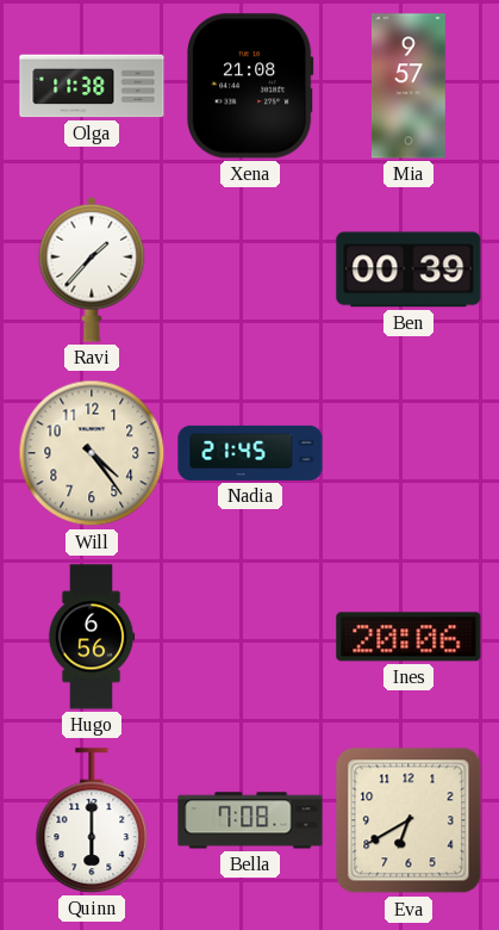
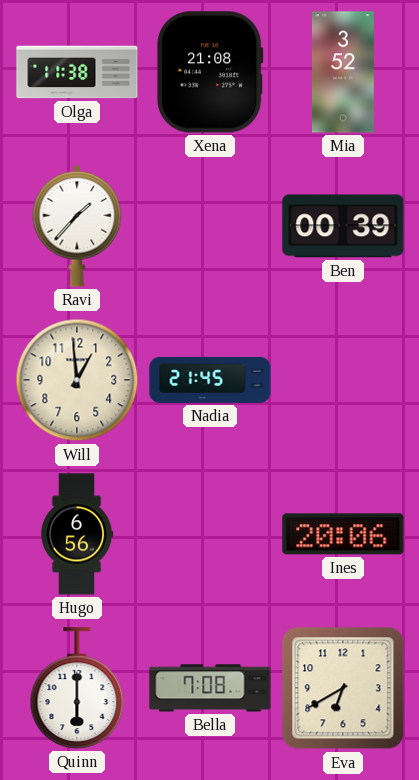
Mia: 9:57 -> 3:52 (344, 72)
Will: 4:24 -> 12:59 (77, 380)
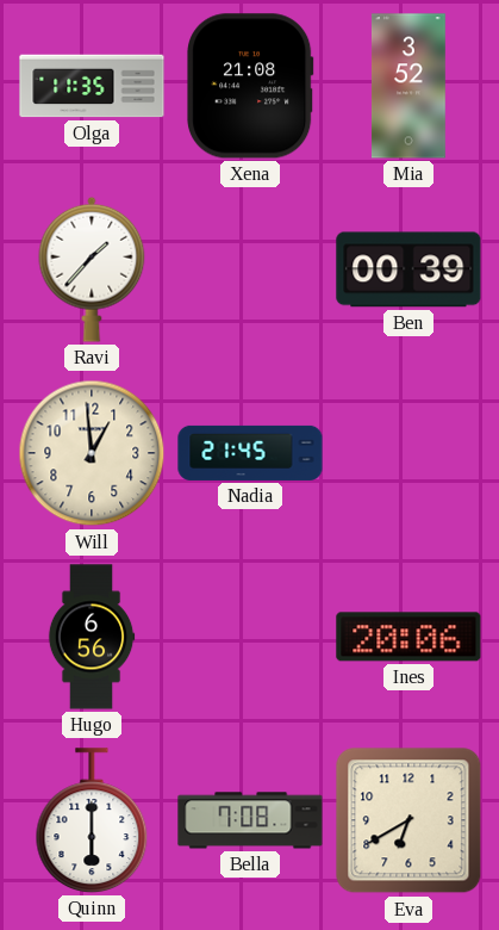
Olga: 11:38 -> 11:35 (92, 86)
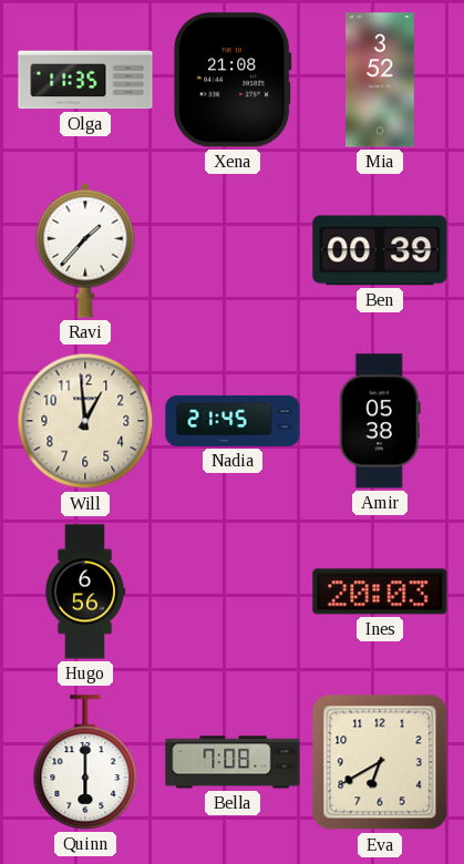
Amir: none -> 05:38 (380, 421)
Ines: 20:06 -> 20:03 (380, 592)
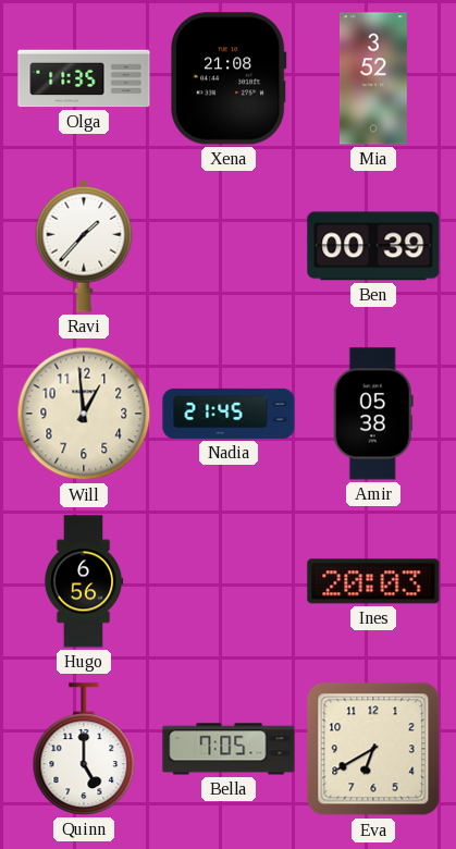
Quinn: 6:00 -> 5:00 (84, 749)
Bella: 7:08 -> 7:05 (229, 749)
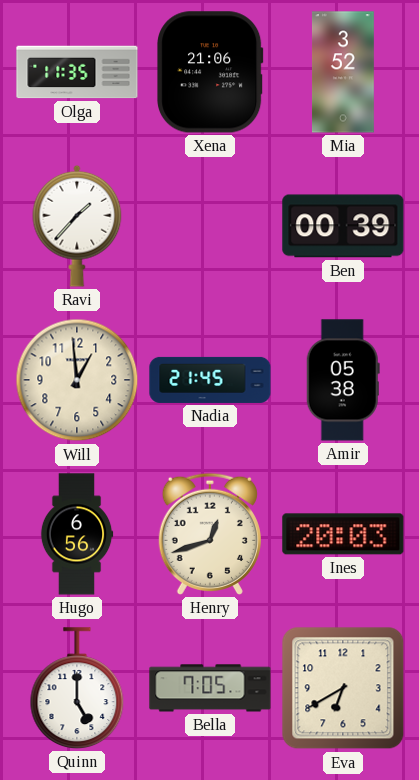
Xena: 21:08 -> 21:06 (211, 72)
Henry: none -> 12:42 (210, 534)
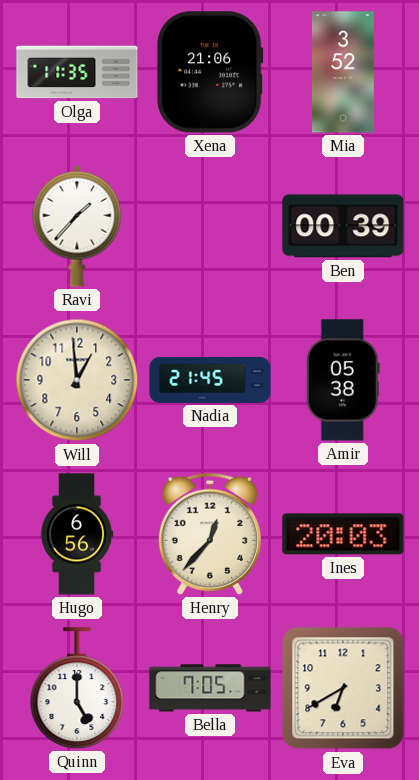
Henry: 12:42 -> 12:37 (210, 534)
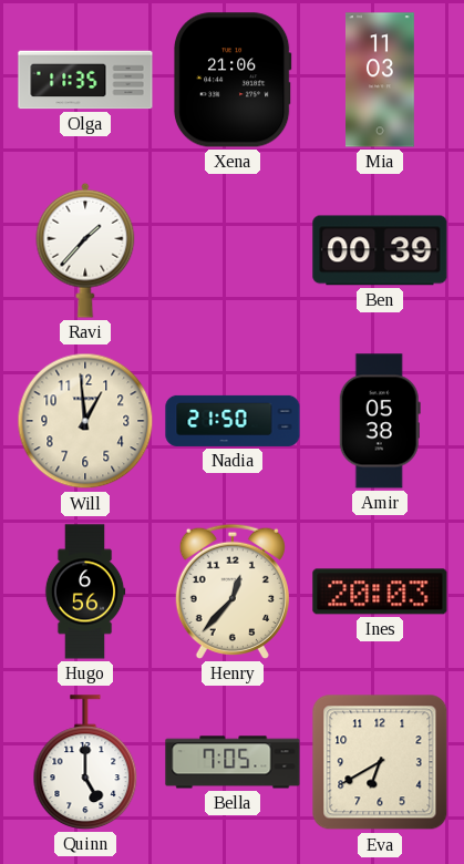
Mia: 3:52 -> 11:03 (381, 80)
Nadia: 21:45 -> 21:50 (233, 421)
